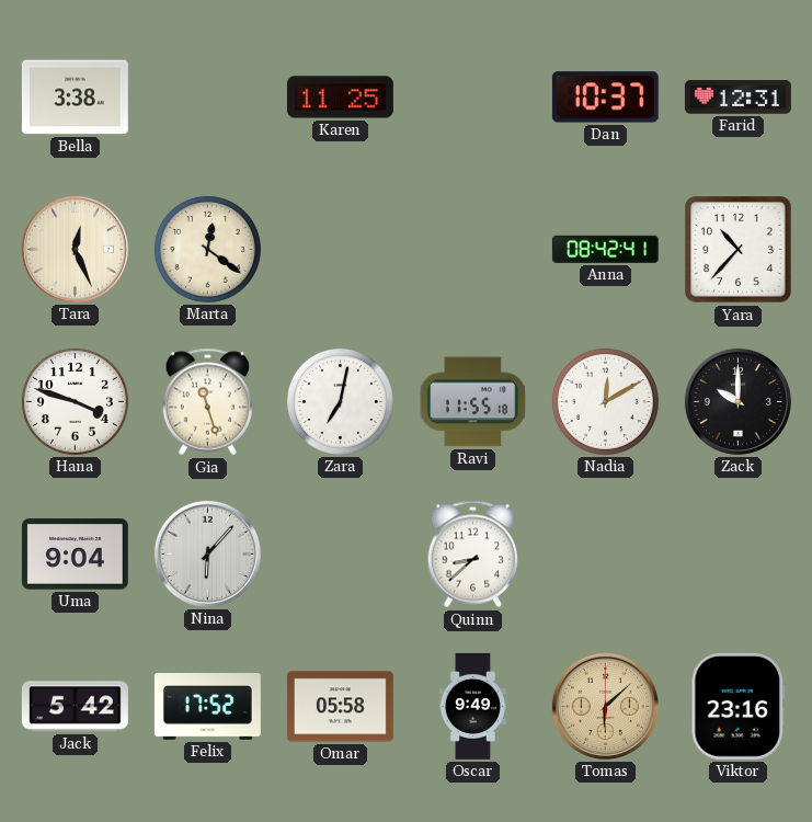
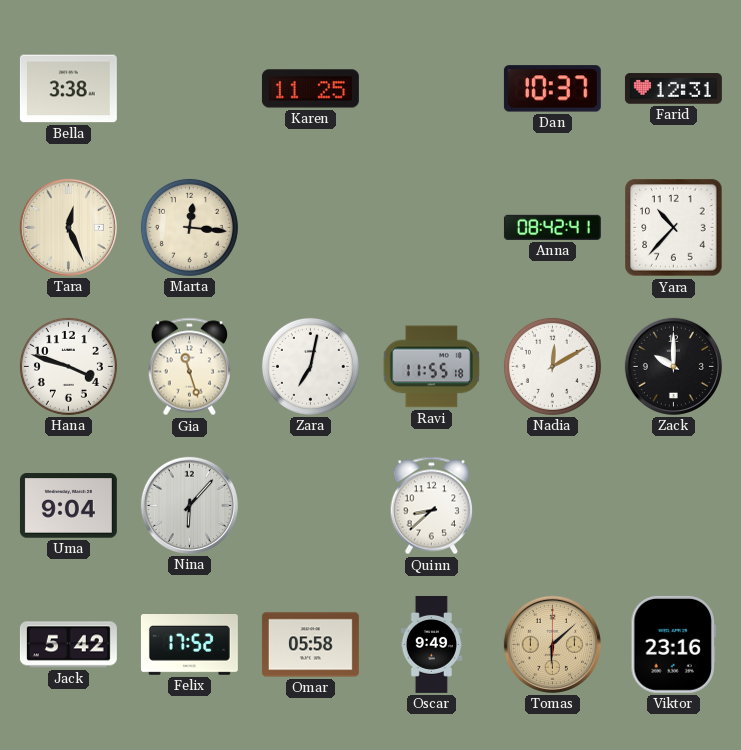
Marta: 12:21 -> 12:16 (189, 227)
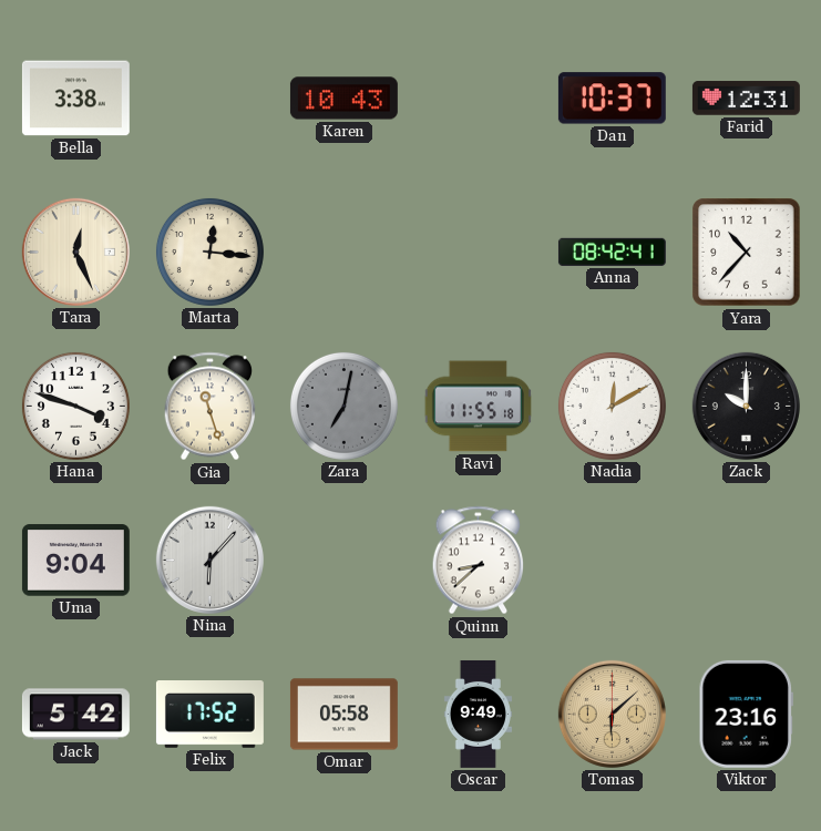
Karen: 11:25 -> 10:43 (343, 99)
Zara dial: white -> grey (343, 406)
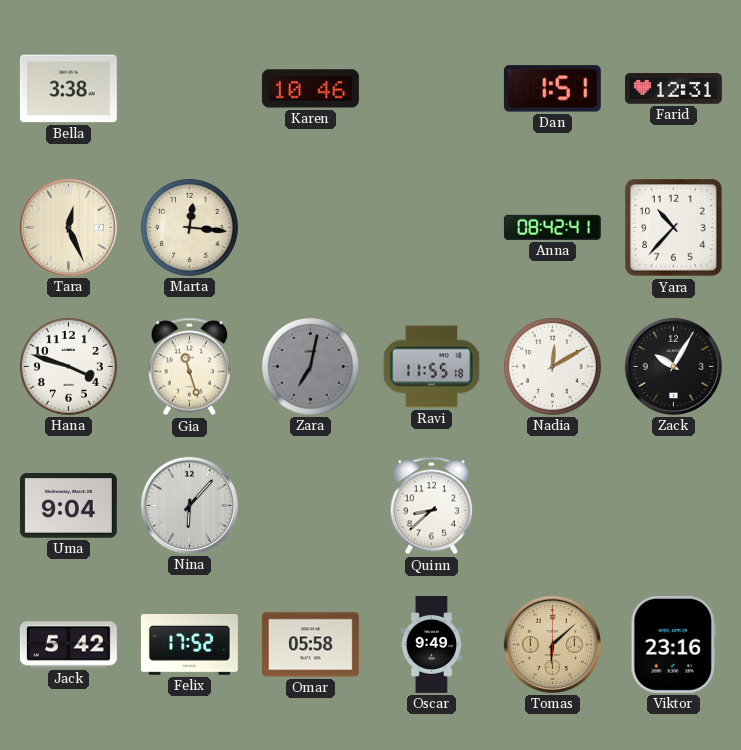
Karen: 10:43 -> 10:46 (310, 89)
Dan: 10:37 -> 1:51 (552, 89)
Zack: 10:00 -> 10:05 (673, 366)
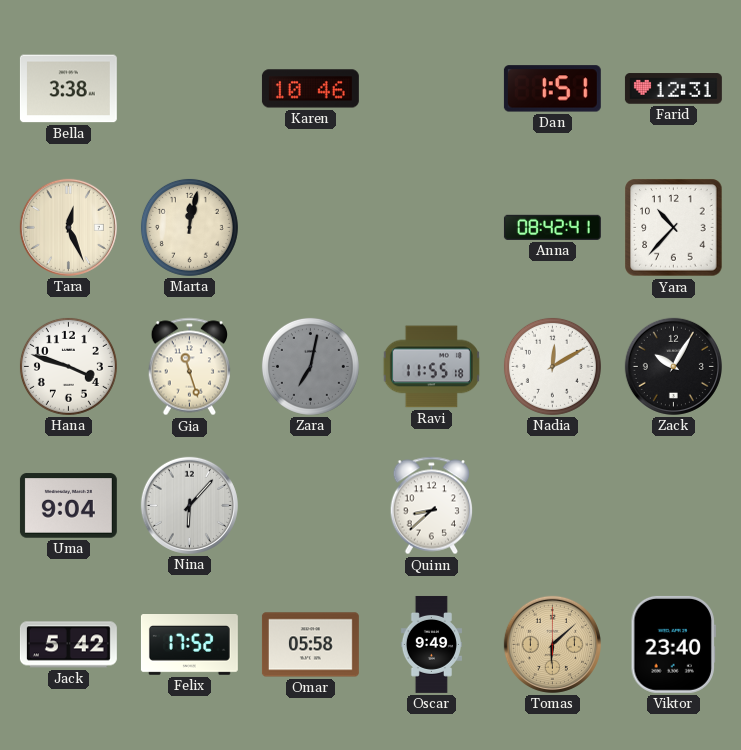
Marta: 12:16 -> 12:02 (189, 227)
Viktor: 23:16 -> 23:40 (673, 644)
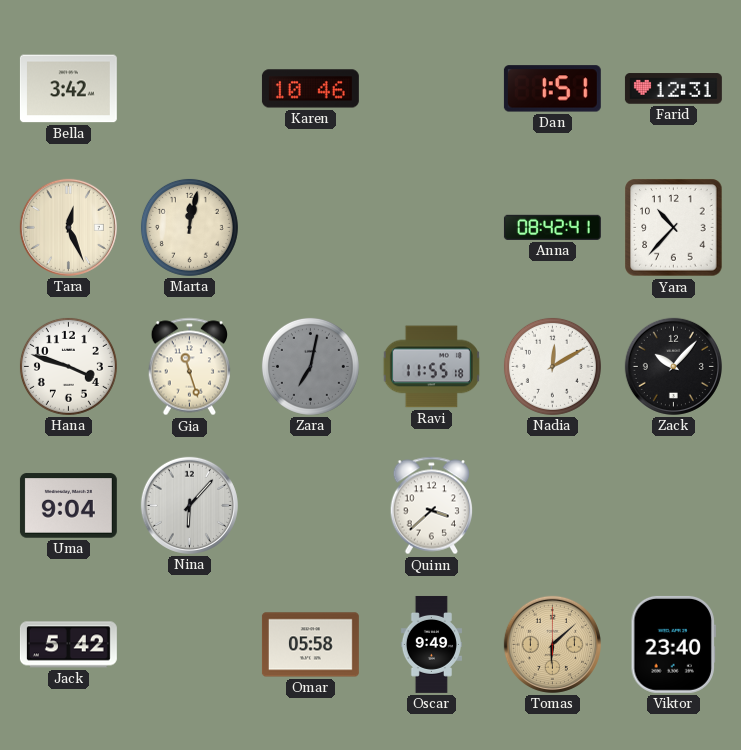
Bella: 3:38 -> 3:42 (68, 89)
Zack: 10:05 -> 10:07 (673, 366)
Quinn: 8:38 -> 3:38 (432, 506)
Felix: 17:52 -> none (189, 645)
